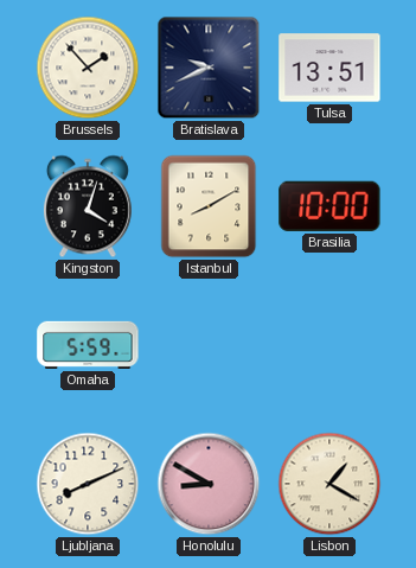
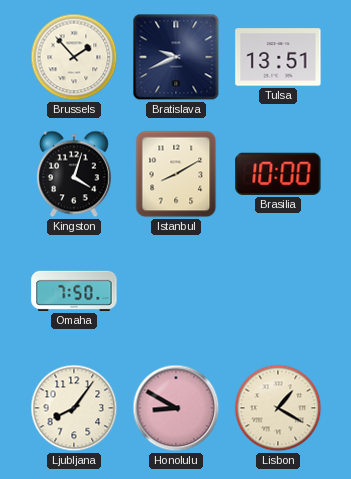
Omaha: 5:59 -> 7:50 (74, 291)
Ljubljana: 8:11 -> 8:06 (74, 408)
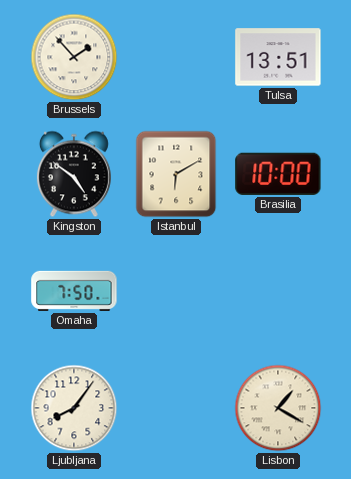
Bratislava: 9:41 -> none (176, 57)
Kingston: 4:03 -> 4:51 (74, 174)
Istanbul: 8:10 -> 6:10 (176, 174)
Honolulu: 8:50 -> none (176, 408)
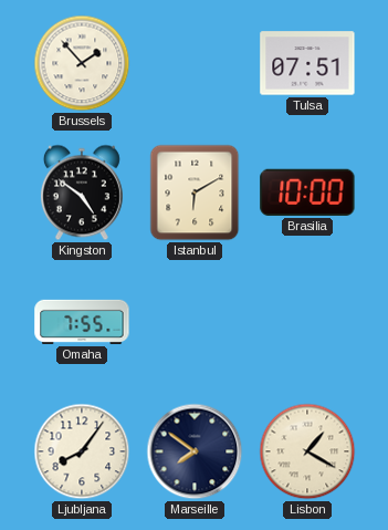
Tulsa: 13:51 -> 07:51 (307, 63)
Omaha: 7:50 -> 7:55 (82, 322)
Marseille: none -> 7:51 (195, 451)
